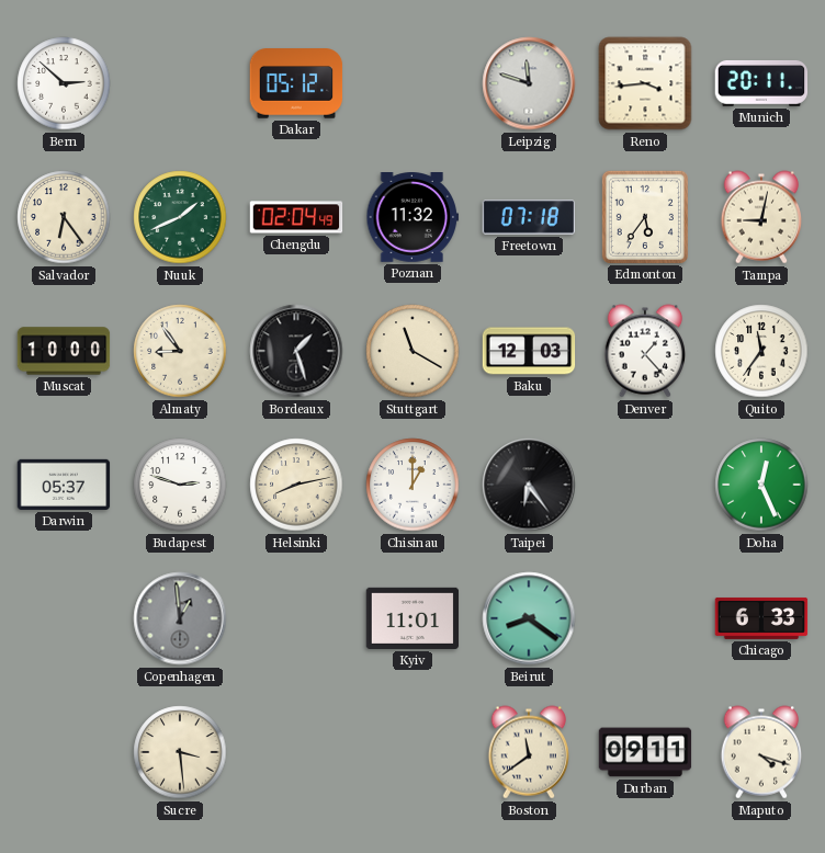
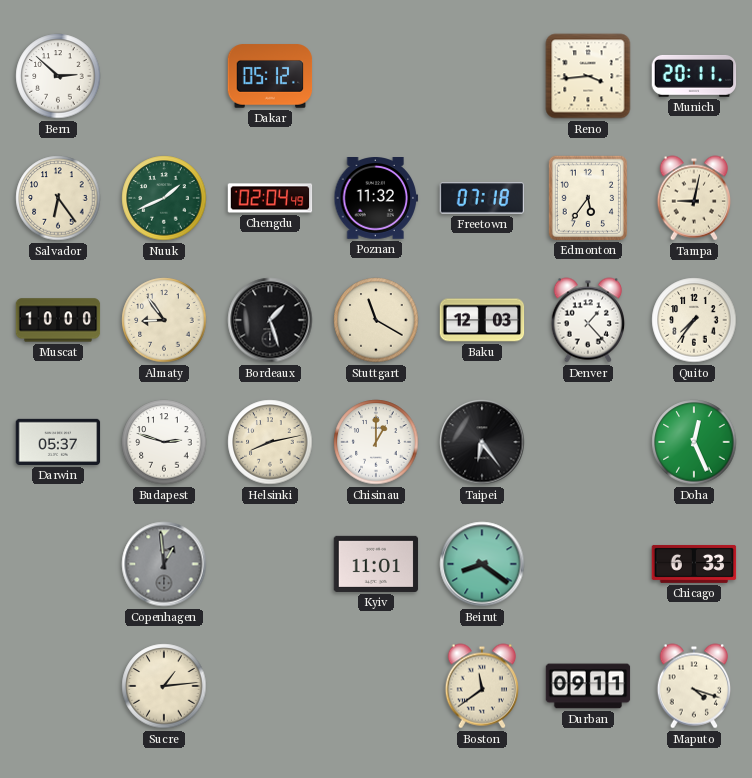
Leipzig: 11:48 -> none (529, 83)
Quito: 11:36 -> 7:36 (694, 320)
Sucre: 3:29 -> 1:14 (164, 686)
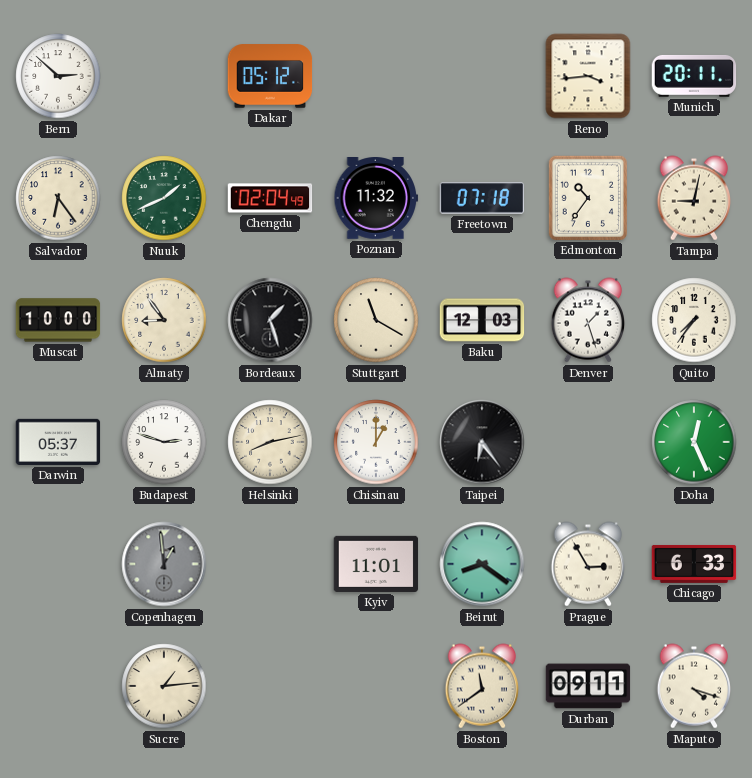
Edmonton: 5:36 -> 10:36 (587, 197)
Denver: 1:23 -> 1:27 (588, 320)
Prague: none -> 2:55 (588, 564)
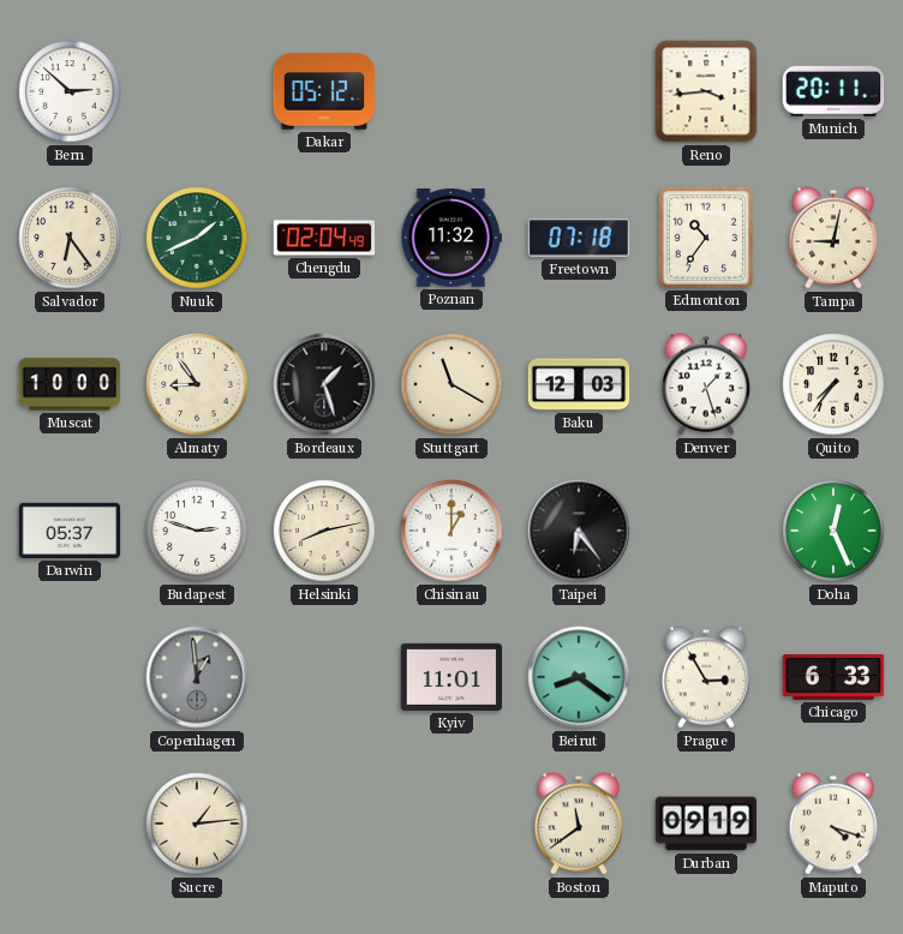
Durban: 09:11 -> 09:19 (706, 824)
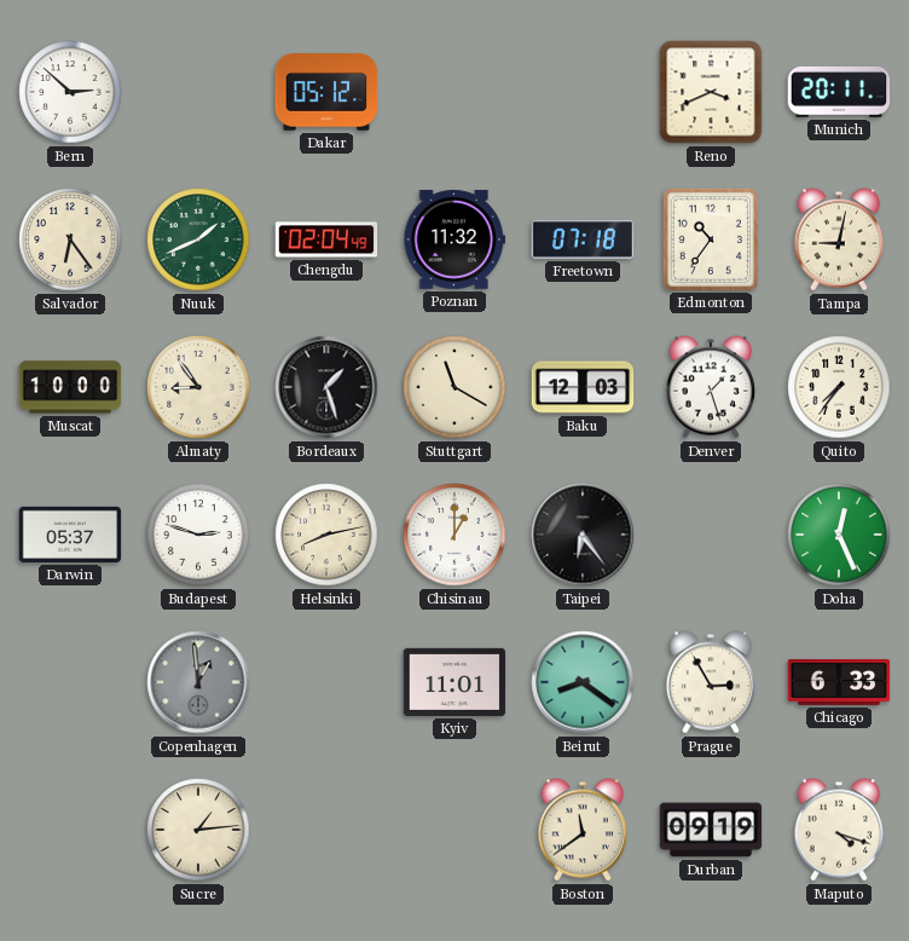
Reno: 3:44 -> 3:41 (711, 92)
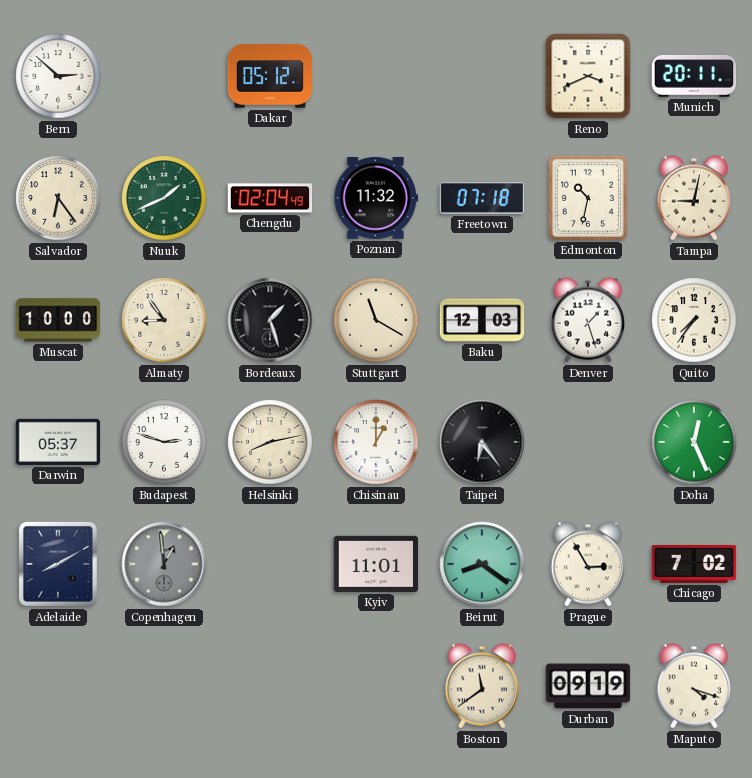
Edmonton: 10:36 -> 10:32 (587, 197)
Adelaide: none -> 8:10 (58, 565)
Chicago: 6:33 -> 7:02 (694, 564)
Sucre: 1:14 -> none (198, 830)
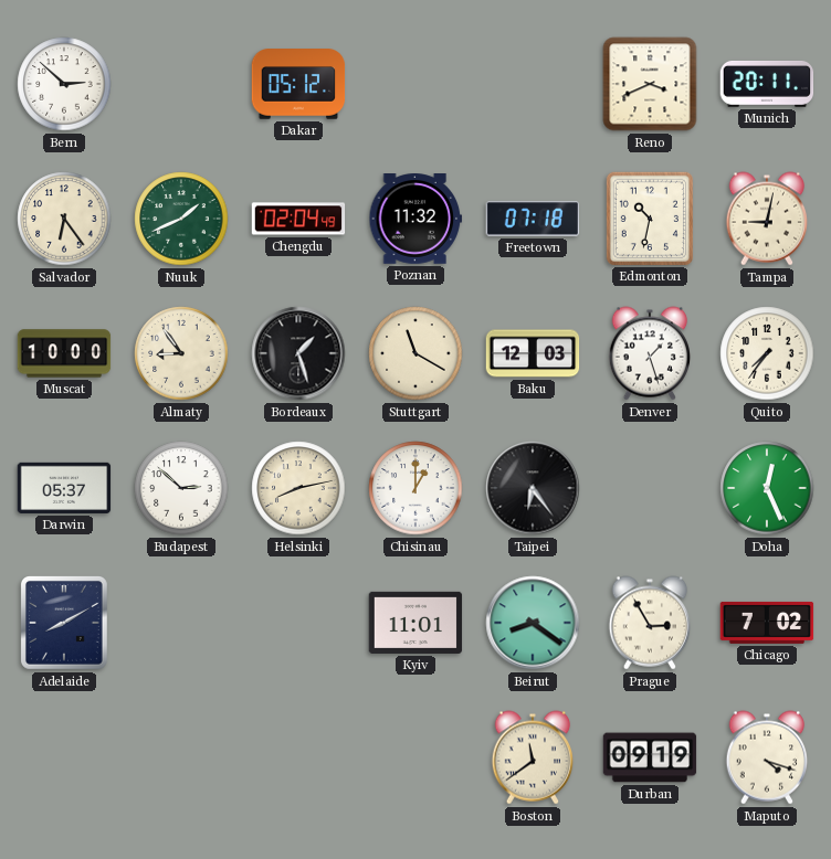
Budapest: 2:48 -> 2:52 (181, 488)
Copenhagen: 12:59 -> none (164, 564)
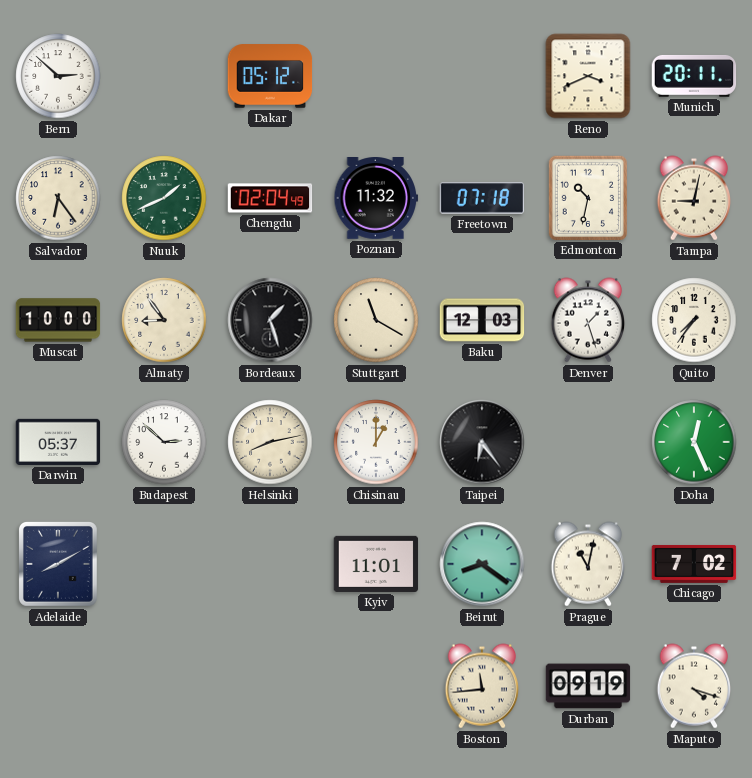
Prague: 2:55 -> 11:02 (588, 564)
Boston: 11:39 -> 11:44 (482, 686)
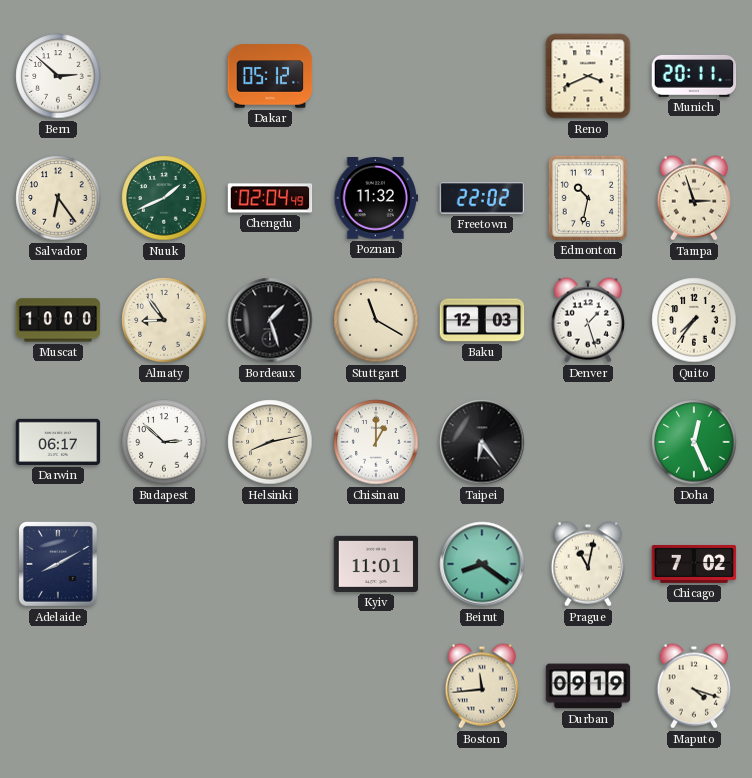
Freetown: 07:18 -> 22:02 (482, 198)
Tampa: 9:02 -> 2:57 (694, 198)
Darwin: 05:37 -> 06:17 (58, 442)
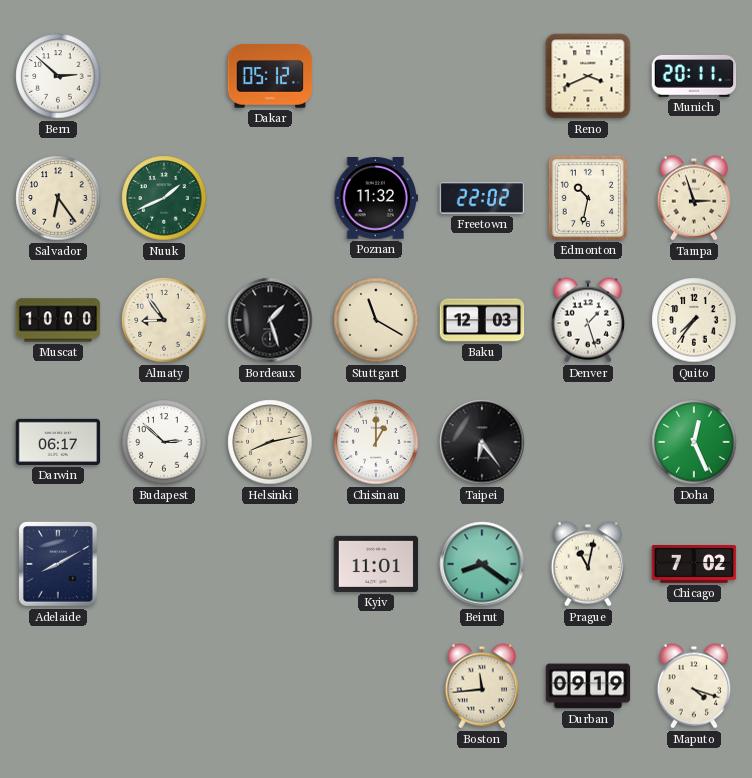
Chengdu: 02:04 -> none (270, 198)
